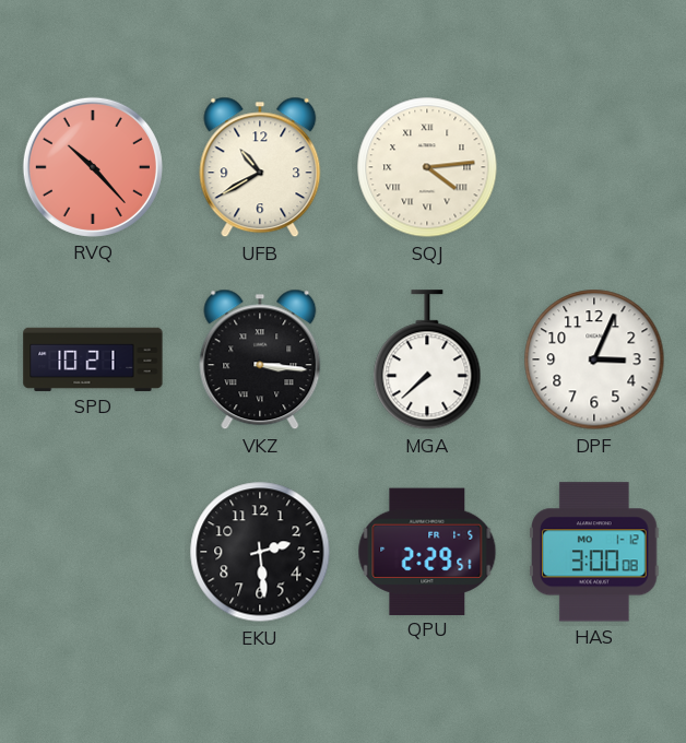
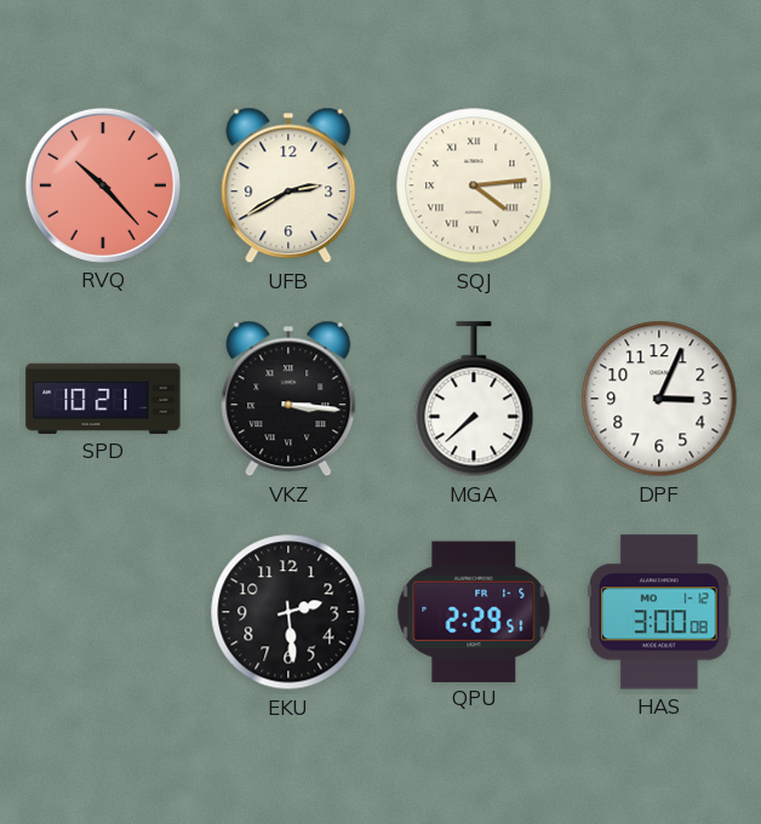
UFB: 10:40 -> 2:40 (288, 185)
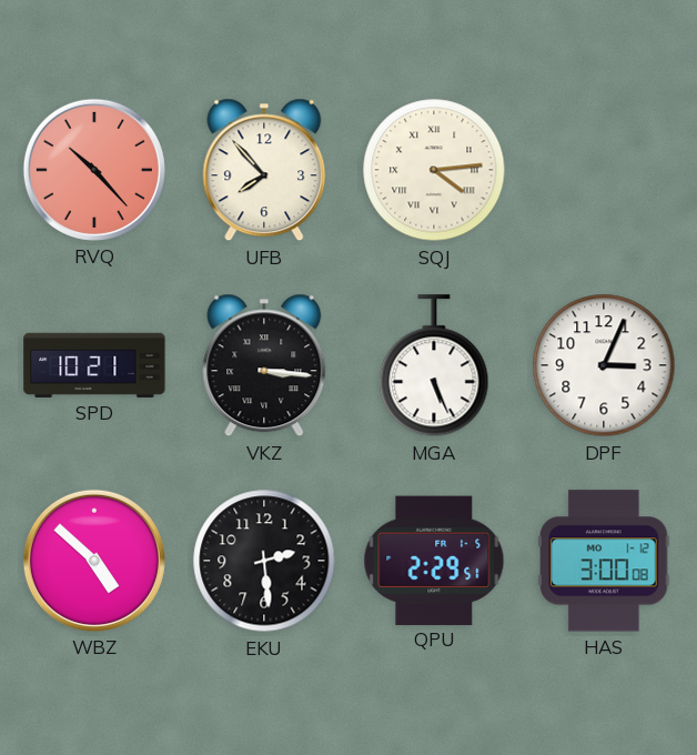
UFB: 2:40 -> 7:53 (264, 170)
MGA: 7:38 -> 5:26 (434, 366)
WBZ: none -> 4:52 (94, 561)
